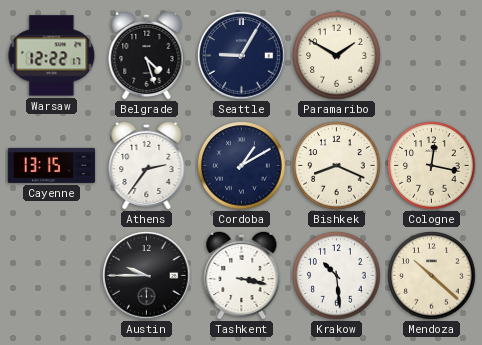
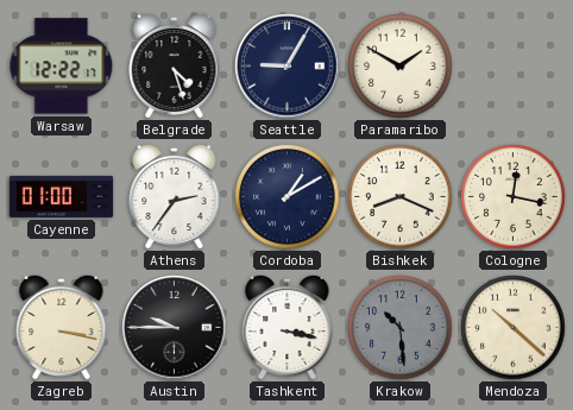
Cayenne: 13:15 -> 01:00 (62, 196)
Zagreb: none -> 3:17 (62, 327)
Krakow dial: white -> grey (401, 328)
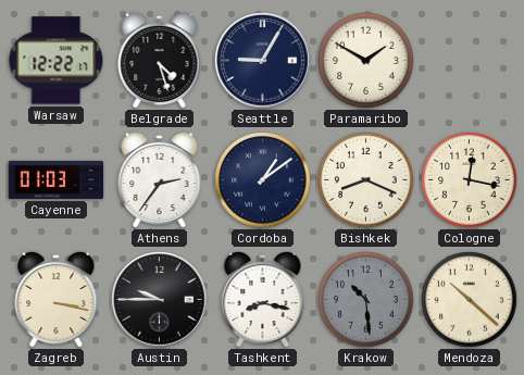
Cayenne: 01:00 -> 01:03 (57, 179)
Cordoba: 1:10 -> 1:09 (263, 180)
Tashkent: 3:17 -> 8:17 (263, 299)
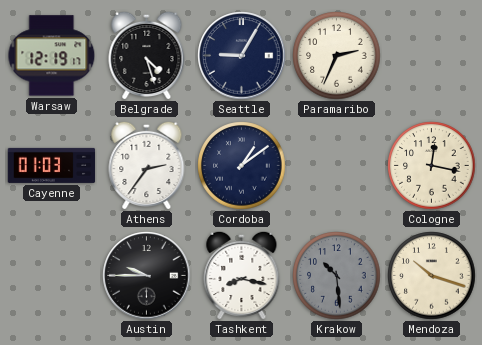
Warsaw: 12:22 -> 12:19 (52, 56)
Paramaribo: 1:50 -> 2:34 (337, 56)
Bishkek: 8:19 -> none (366, 180)
Zagreb: 3:17 -> none (57, 299)
Mendoza: 10:22 -> 10:18 (432, 276)
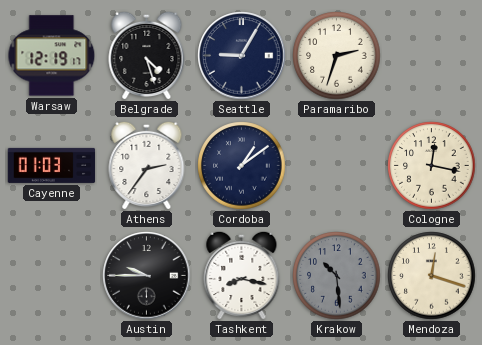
Paramaribo: 2:34 -> 2:33 (337, 56)
Mendoza: 10:18 -> 12:18 (432, 276)
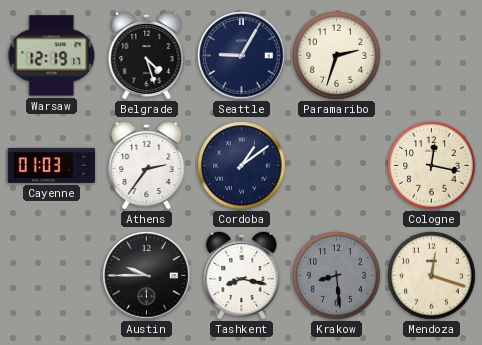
Krakow: 10:29 -> 8:29 (337, 276)
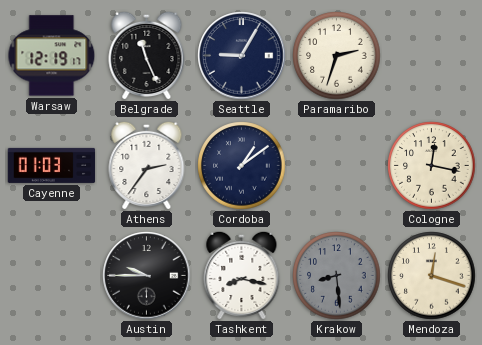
Belgrade: 4:27 -> 11:26 (147, 55)
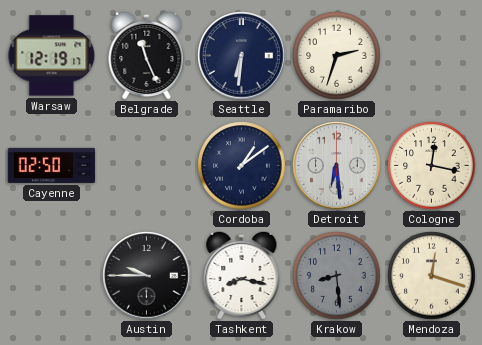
Seattle: 9:05 -> 6:31 (242, 56)
Cayenne: 01:03 -> 02:50 (52, 165)
Athens: 2:36 -> none (147, 165)
Detroit: none -> 6:29 (337, 166)
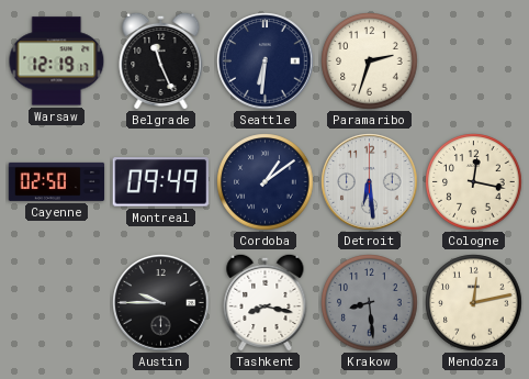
Montreal: none -> 09:49 (160, 182)
Mendoza: 12:18 -> 12:13 (474, 303)
